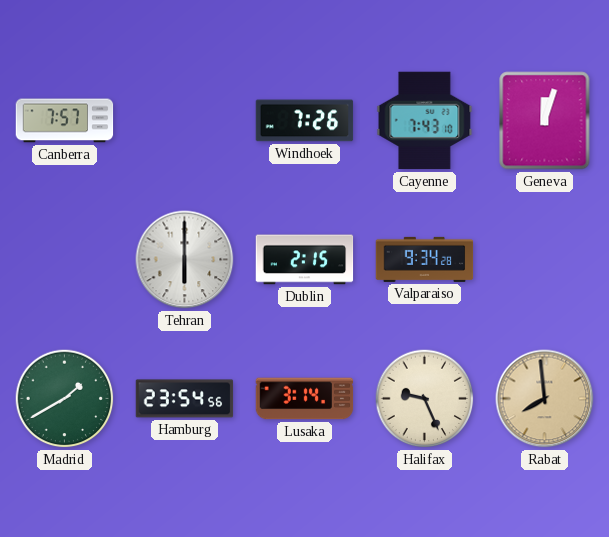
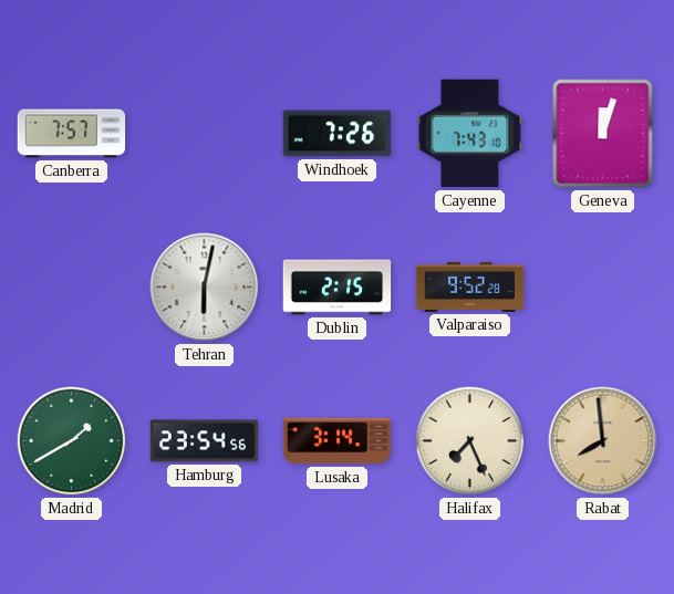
Tehran: 6:00 -> 6:02 (205, 288)
Valparaiso: 9:34 -> 9:52 (470, 286)
Halifax: 9:26 -> 7:26 (470, 441)
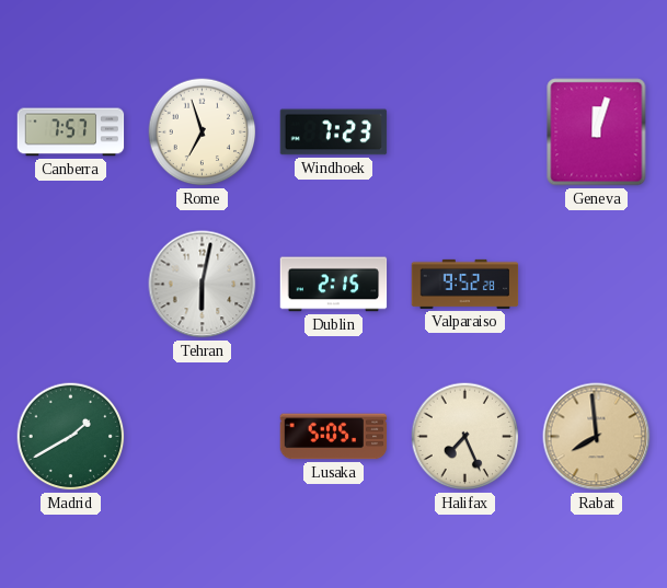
Rome: none -> 6:57 (203, 132)
Windhoek: 7:26 -> 7:23 (334, 132)
Cayenne: 7:43 -> none (470, 134)
Hamburg: 23:54 -> none (205, 441)
Lusaka: 3:14 -> 5:05 (334, 437)
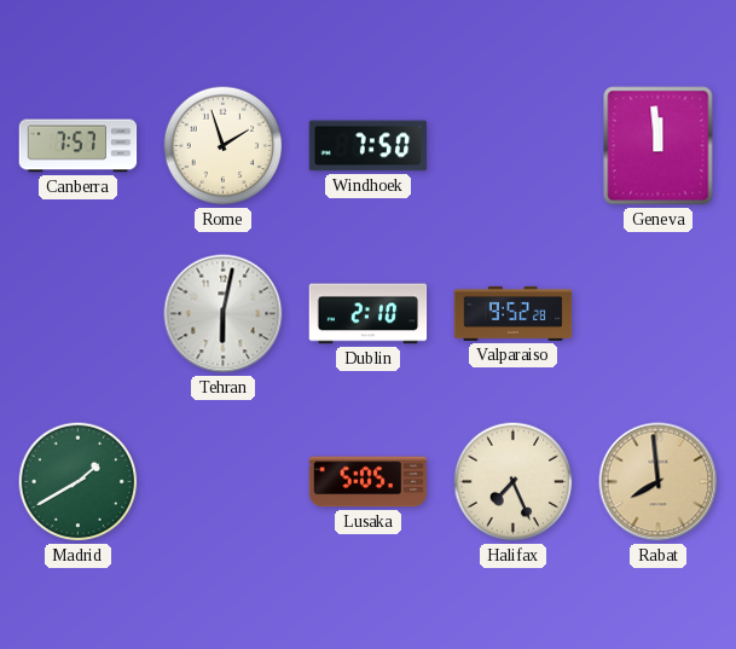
Rome: 6:57 -> 1:57 (224, 146)
Windhoek: 7:23 -> 7:50 (369, 146)
Geneva: 12:03 -> 11:59 (659, 146)
Dublin: 2:15 -> 2:10 (369, 314)
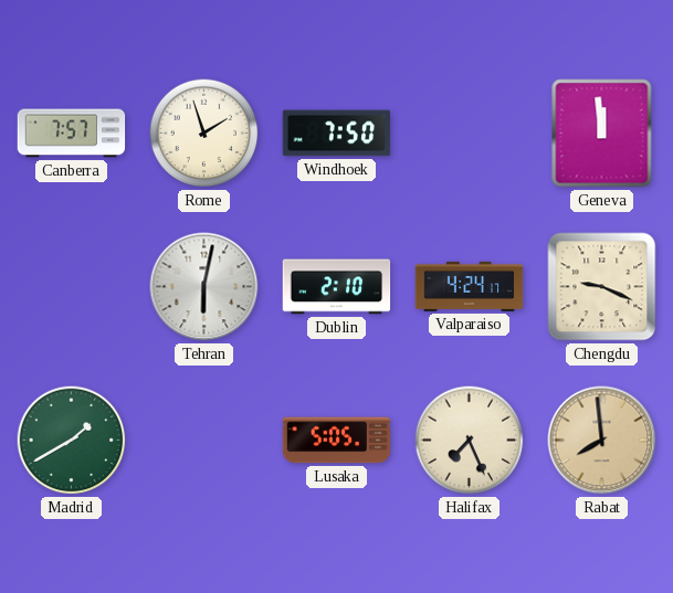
Valparaiso: 9:52 -> 4:24 (470, 286)
Chengdu: none -> 9:19 (602, 287)
